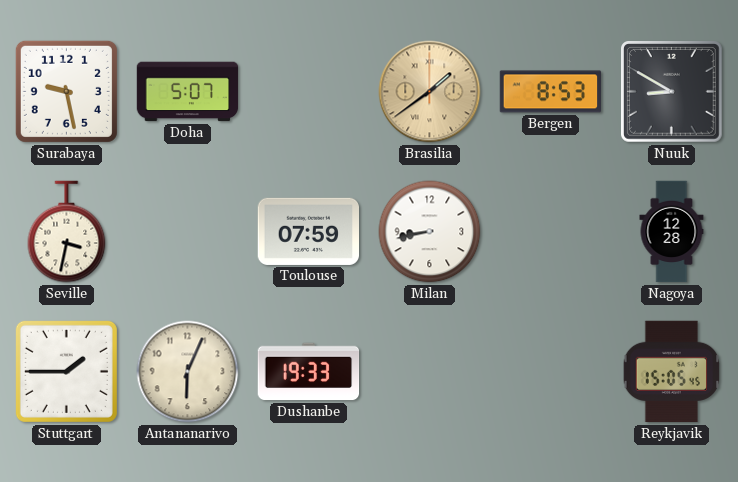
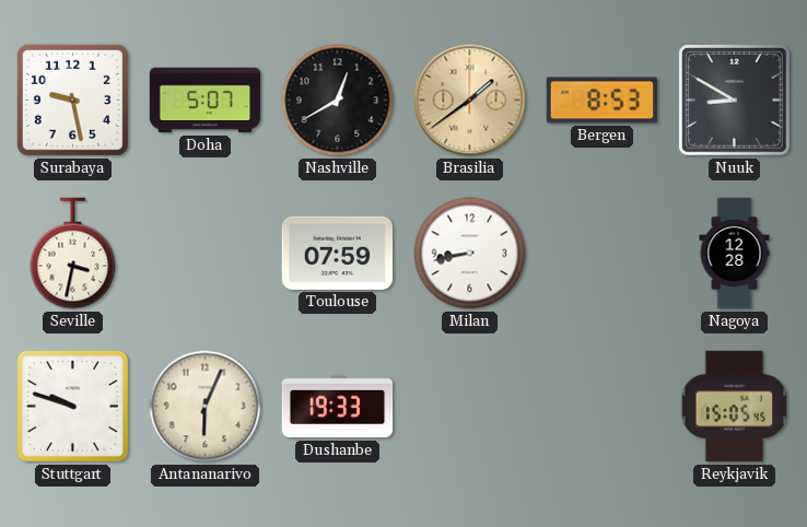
Nashville: none -> 12:40 (338, 101)
Stuttgart: 1:45 -> 9:48 (72, 406)
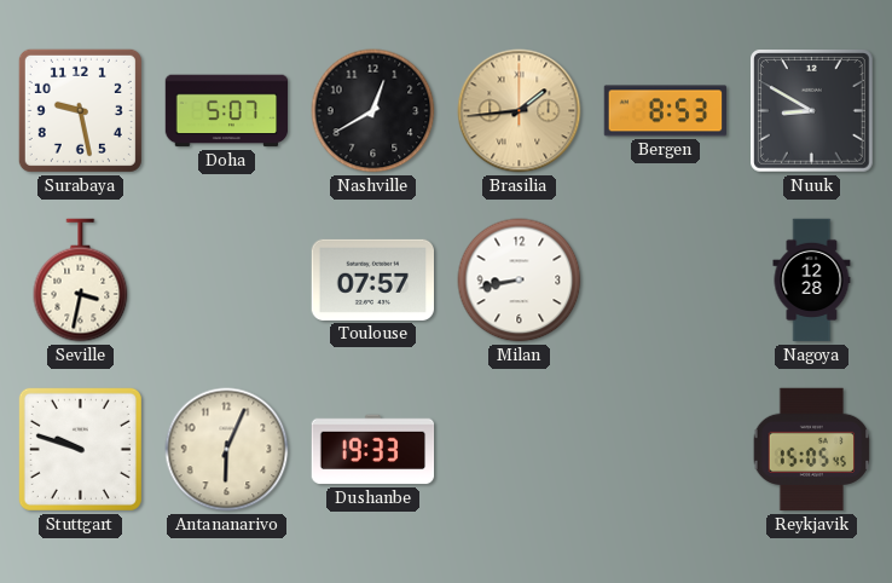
Brasilia: 1:39 -> 1:44 (520, 111)
Toulouse: 07:59 -> 07:57 (373, 279)
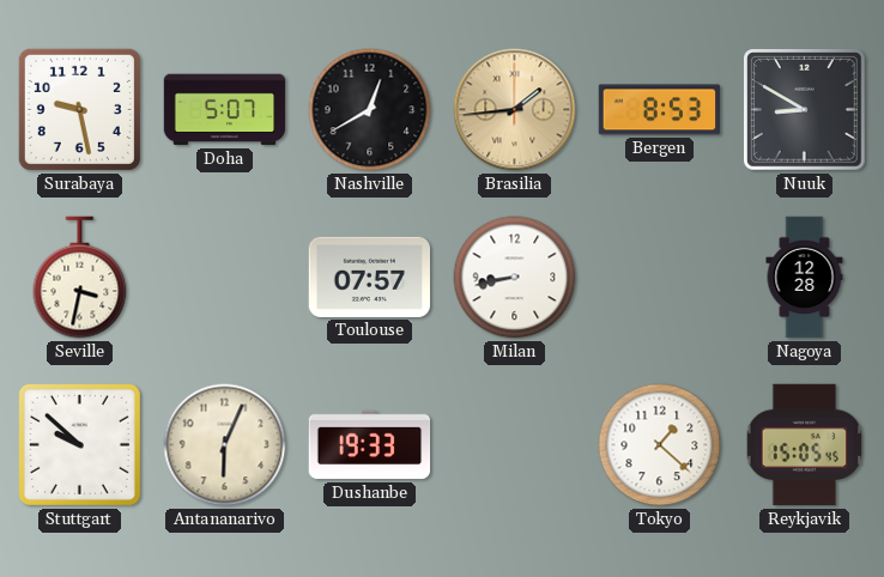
Stuttgart: 9:48 -> 9:52 (79, 444)
Tokyo: none -> 1:22 (660, 445)
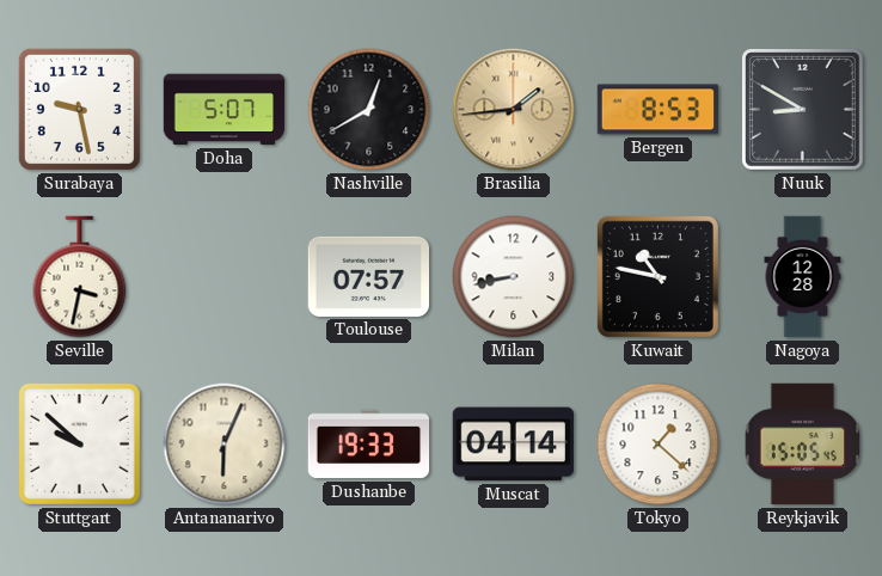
Kuwait: none -> 10:47 (657, 276)
Muscat: none -> 04:14 (514, 445)
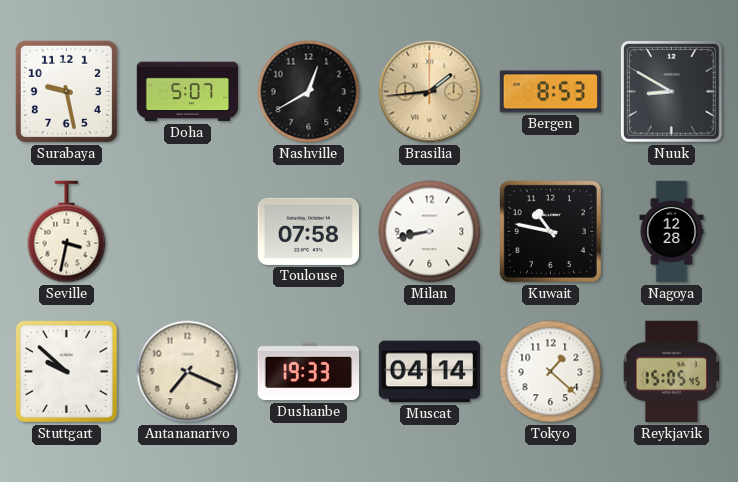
Toulouse: 07:57 -> 07:58 (309, 231)
Antananarivo: 6:04 -> 7:19 (188, 372)
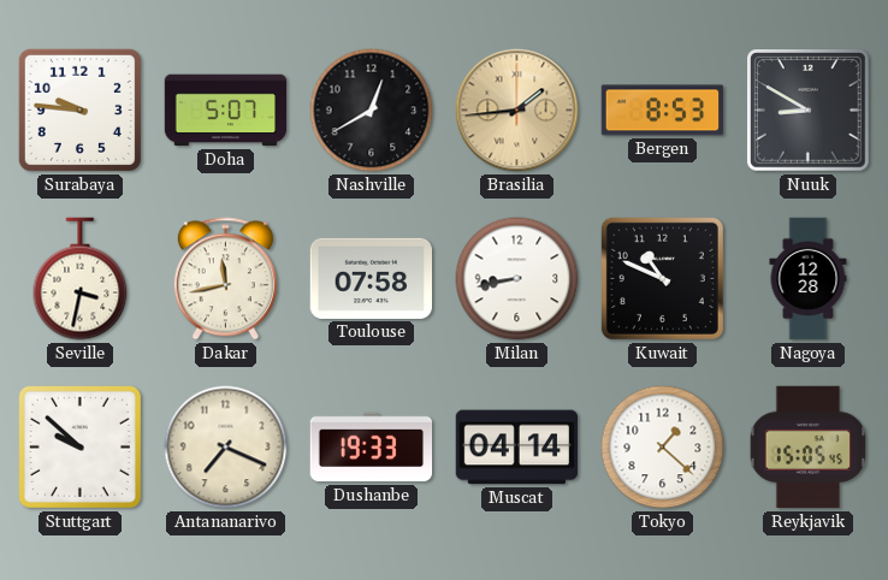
Surabaya: 9:28 -> 9:46 (79, 110)
Dakar: none -> 11:43 (225, 279)
Kuwait: 10:47 -> 10:49 (662, 278)
